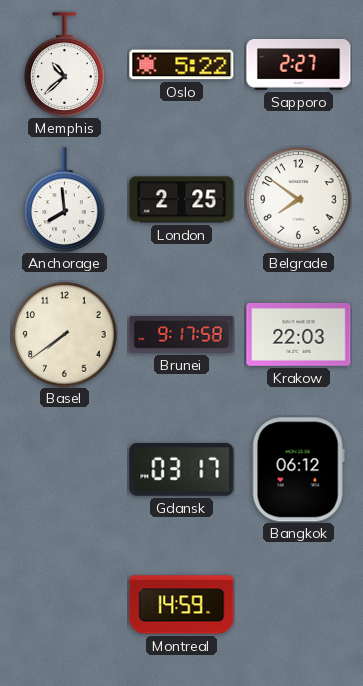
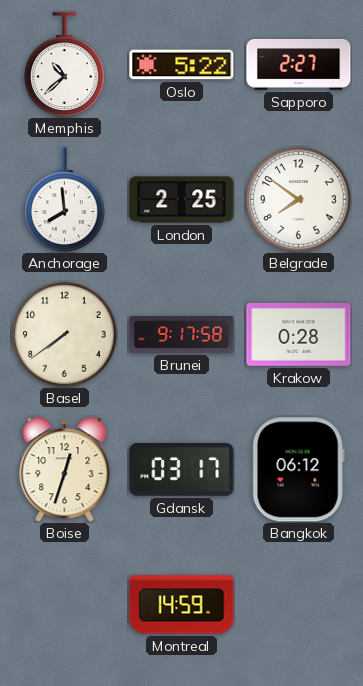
Krakow: 22:03 -> 0:28 (299, 335)
Boise: none -> 12:33 (65, 470)
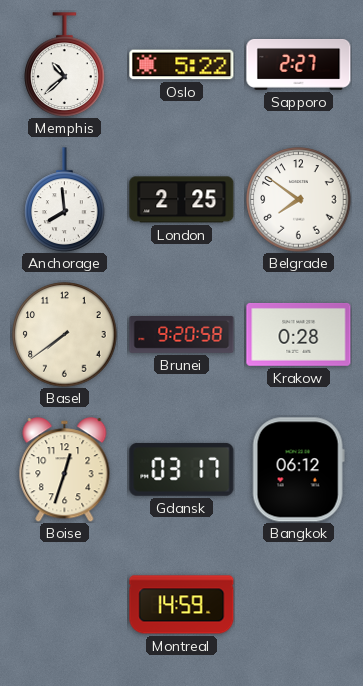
Brunei: 9:17 -> 9:20 (182, 335)
